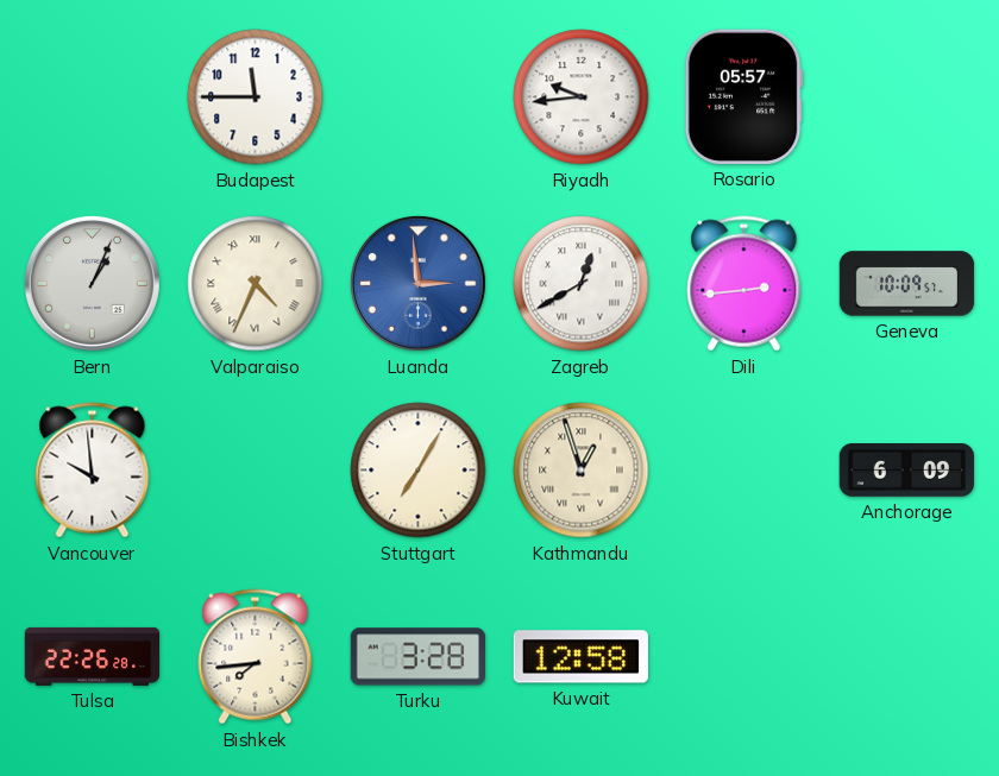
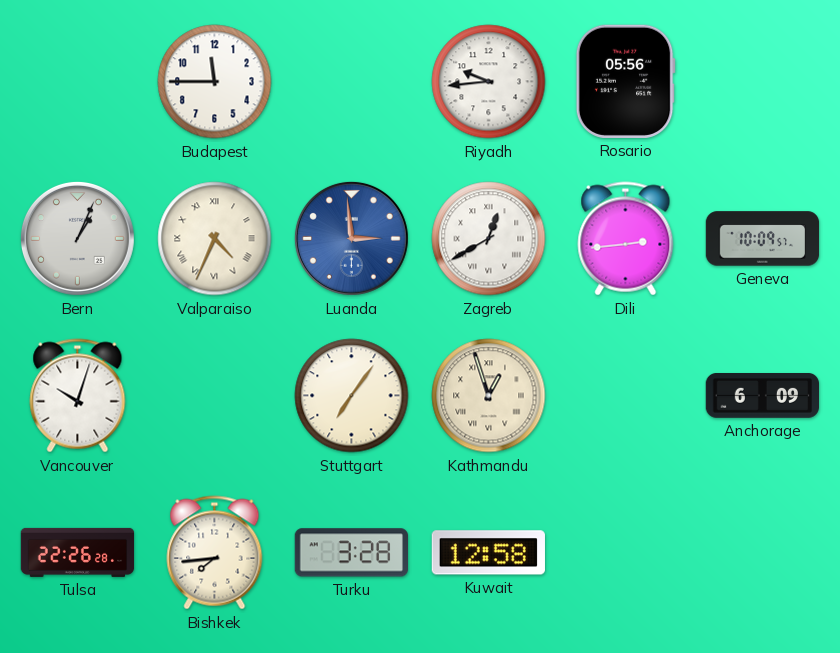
Rosario: 05:57 -> 05:56 (625, 81)
Vancouver: 9:59 -> 10:03 (78, 396)
Stuttgart: 7:05 -> 7:06 (352, 396)
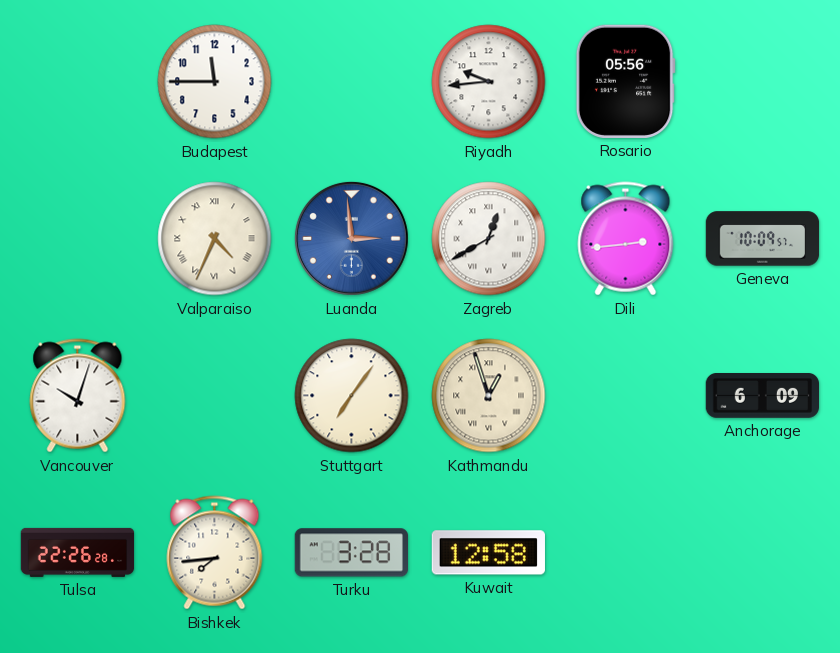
Bern: 1:04 -> none (77, 238)
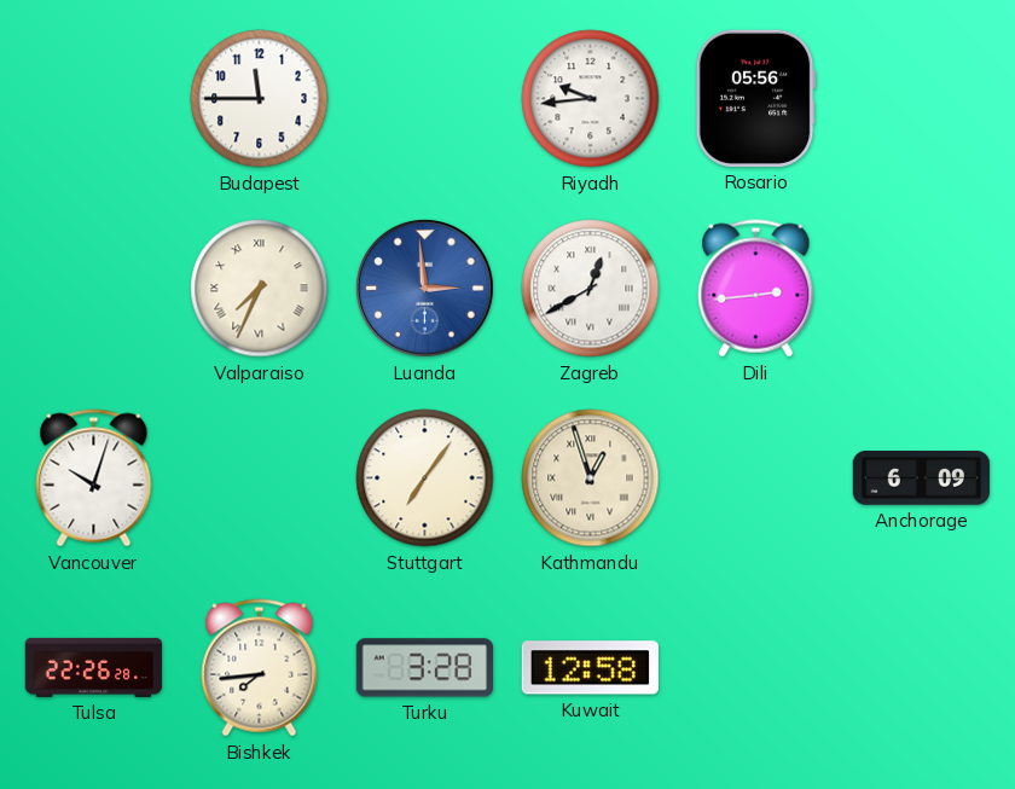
Valparaiso: 4:34 -> 7:34 (260, 289)
Geneva: 10:09 -> none (763, 239)
